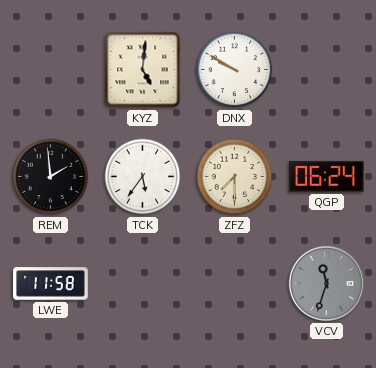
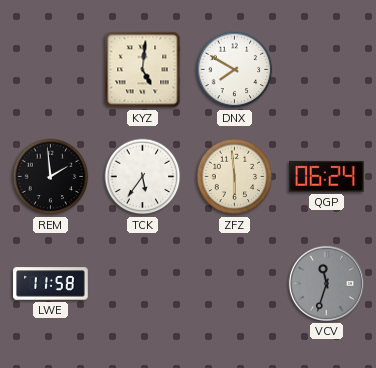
DNX: 9:50 -> 7:50 (235, 70)
ZFZ: 7:30 -> 5:59 (235, 177)
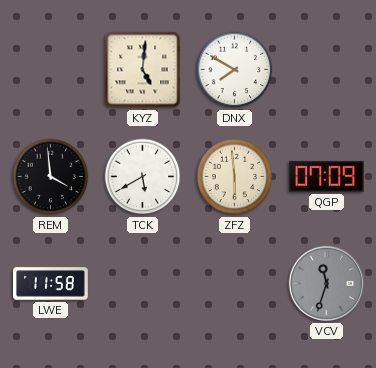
REM: 1:59 -> 3:59 (51, 177)
TCK: 5:36 -> 5:40 (143, 177)
QGP: 06:24 -> 07:09 (327, 176)
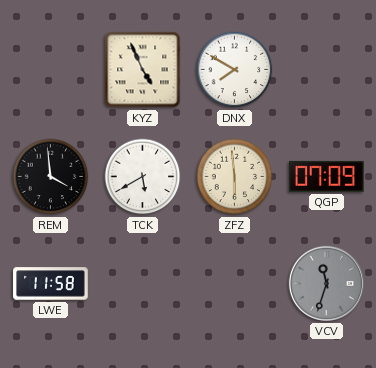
KYZ: 5:01 -> 4:56 (143, 70)
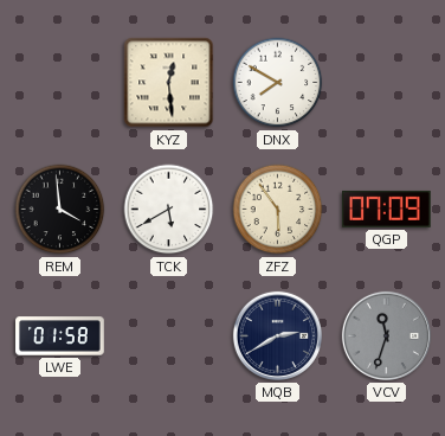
KYZ: 4:56 -> 12:29 (169, 83)
ZFZ: 5:59 -> 5:54 (278, 210)
LWE: 11:58 -> 01:58 (60, 336)
MQB: none -> 2:40 (277, 335)
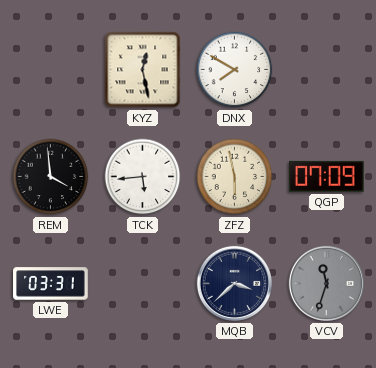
KYZ: 12:29 -> 12:28 (143, 70)
TCK: 5:40 -> 5:44 (143, 177)
ZFZ: 5:54 -> 5:58 (235, 177)
LWE: 01:58 -> 03:31 (51, 284)
MQB: 2:40 -> 3:38 (234, 283)
